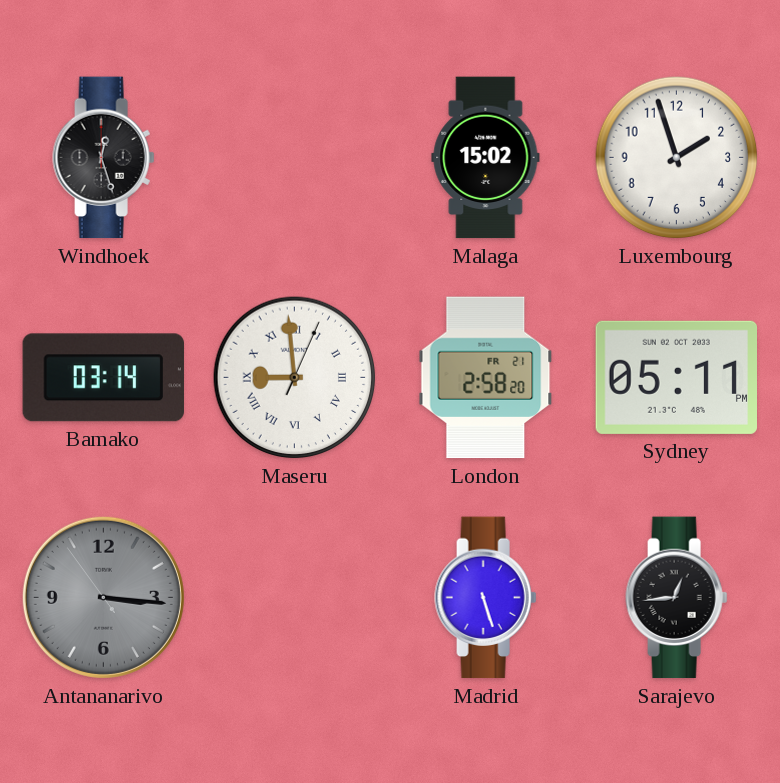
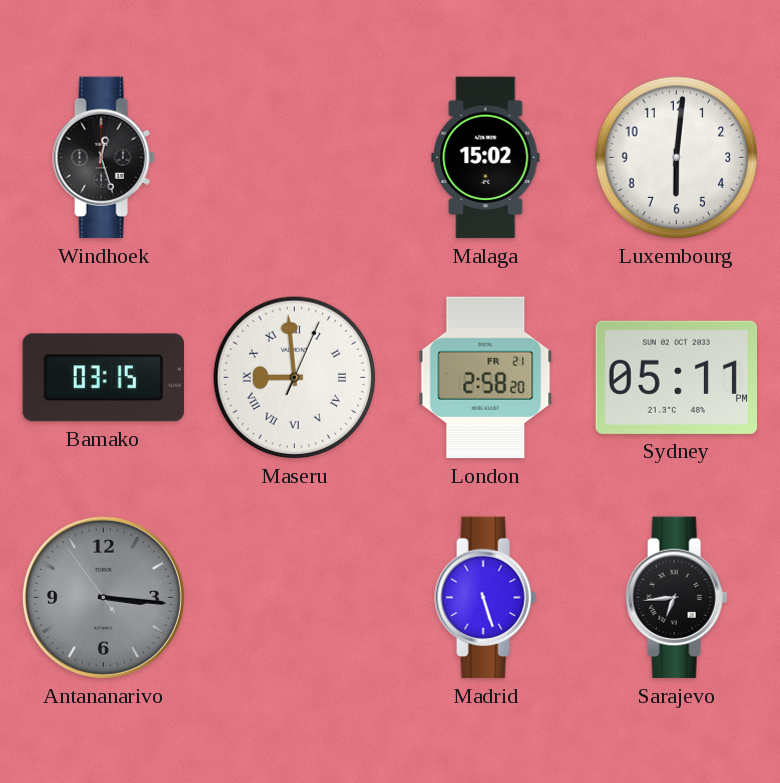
Luxembourg: 1:57 -> 6:01 (677, 158)
Bamako: 03:14 -> 03:15 (103, 378)
Sarajevo: 12:44 -> 6:44 (677, 598)
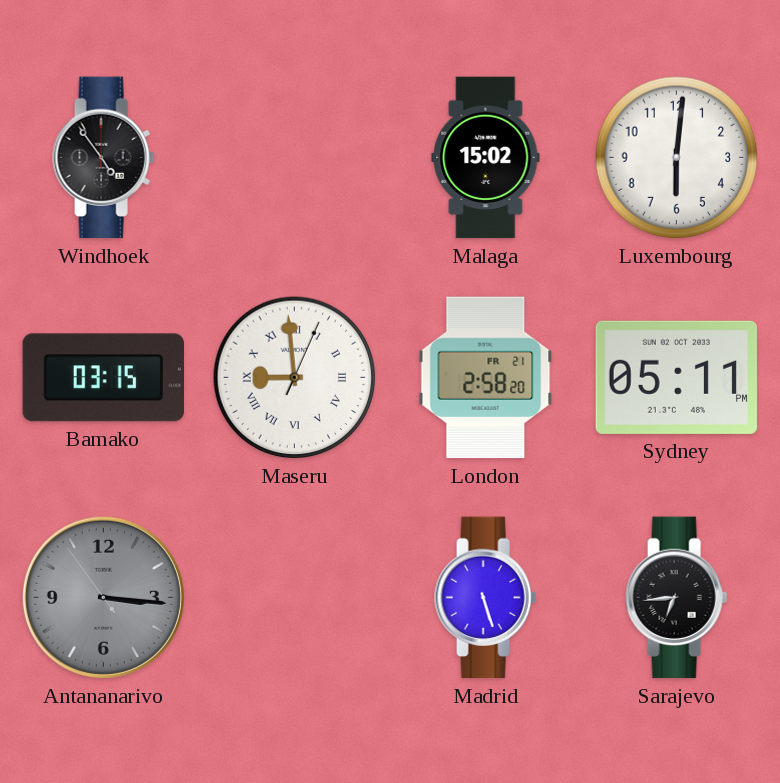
Windhoek: 12:27 -> 4:54 (104, 158)
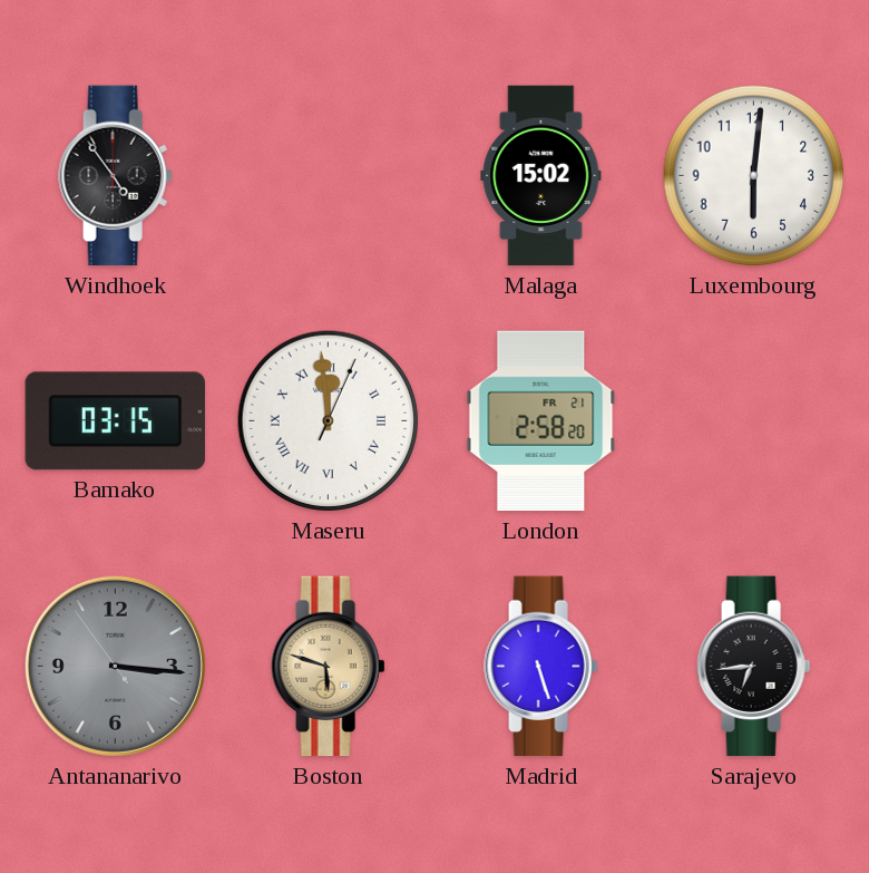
Maseru: 8:59 -> 11:59 (329, 421)
Sydney: 05:11 -> none (677, 377)
Boston: none -> 5:48 (329, 667)
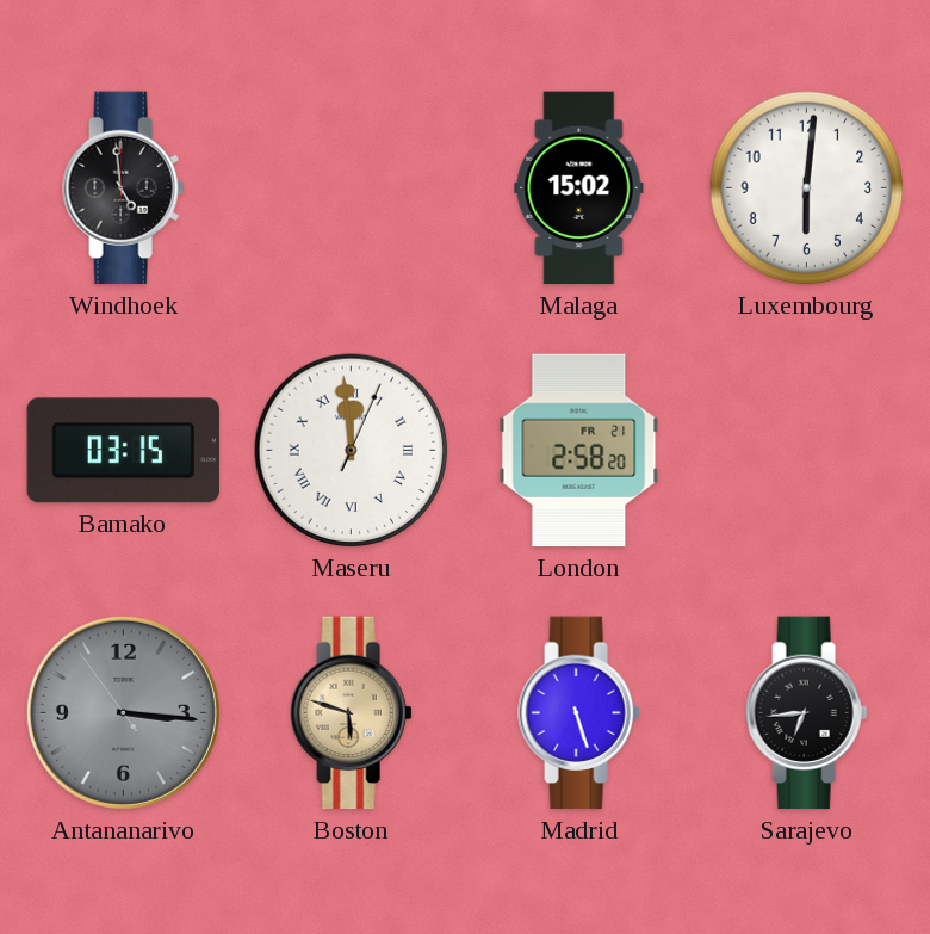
Windhoek: 4:54 -> 4:59 (124, 188)
